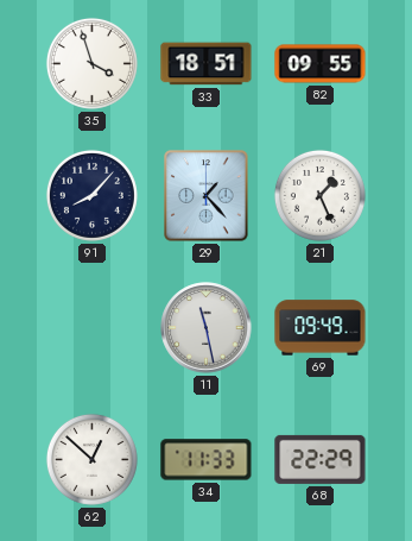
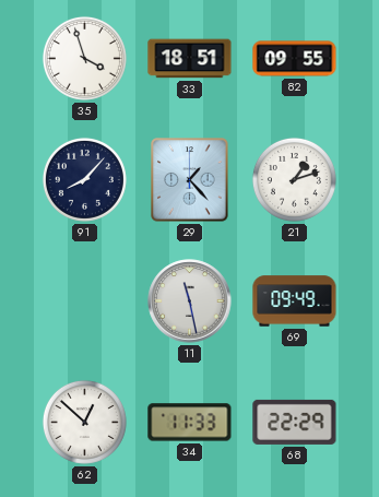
21: 1:26 -> 1:12 (294, 179)
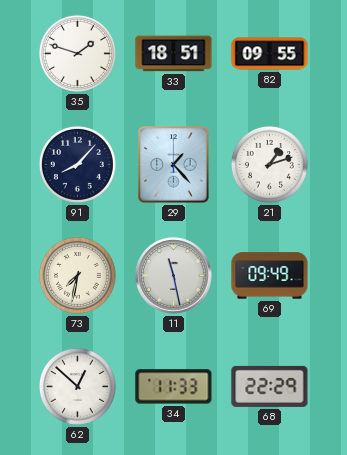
35: 3:57 -> 1:48 (77, 53)
73: none -> 7:32 (77, 275)
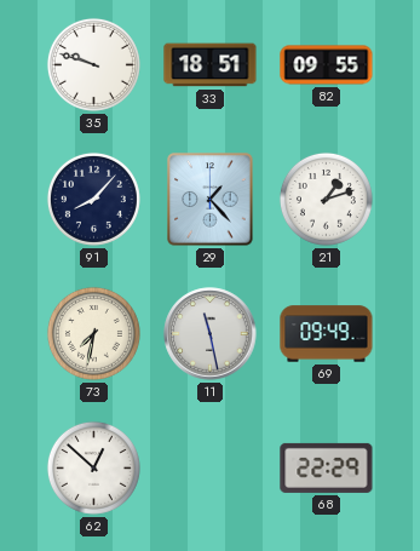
35: 1:48 -> 9:48 (93, 64)
34: 11:33 -> none (174, 387)
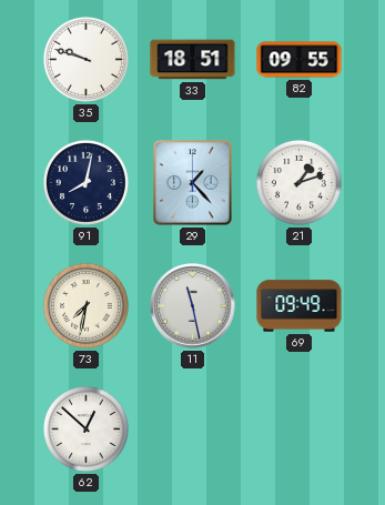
91: 8:07 -> 8:02 (85, 182)
68: 22:29 -> none (327, 467)
